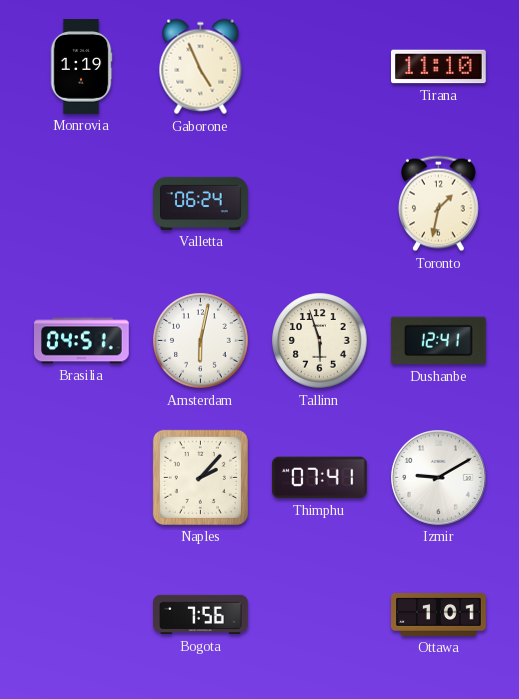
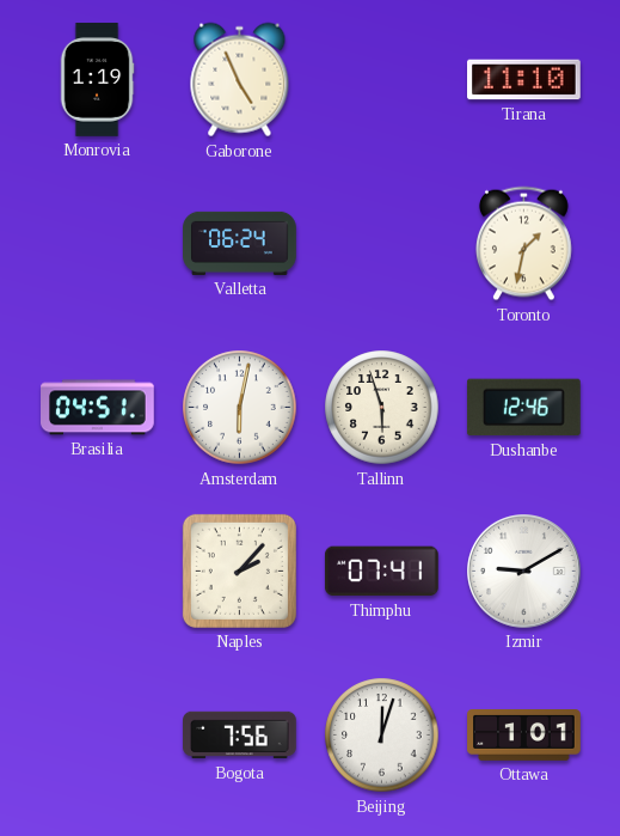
Dushanbe: 12:41 -> 12:46 (523, 408)
Beijing: none -> 12:03 (382, 736)
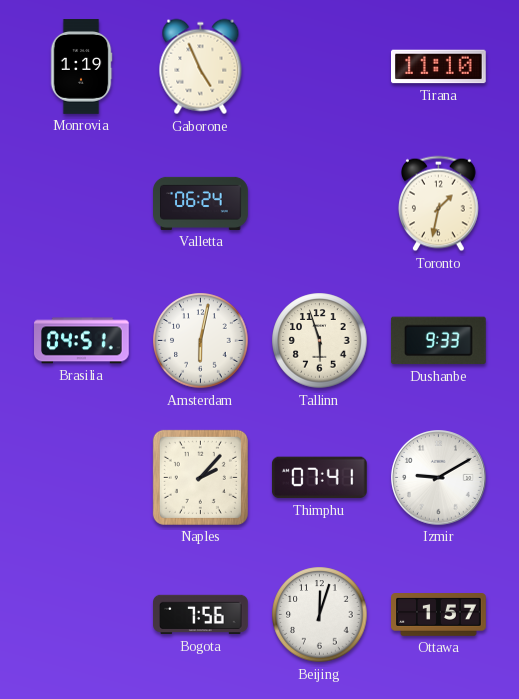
Dushanbe: 12:46 -> 9:33 (438, 341)
Ottawa: 1:01 -> 1:57 (439, 615)
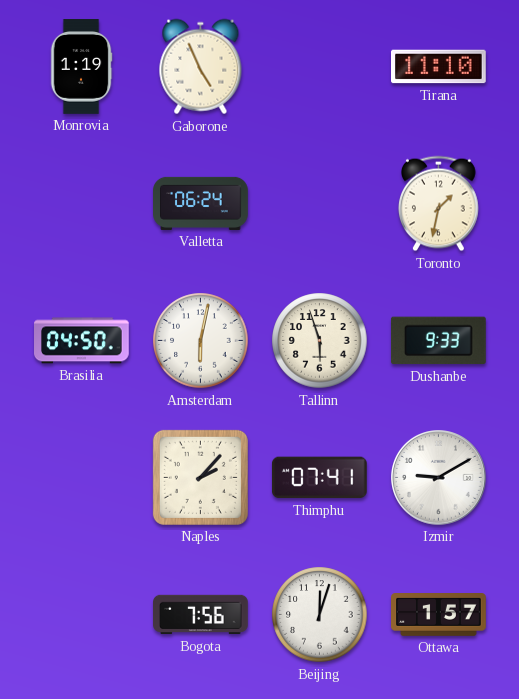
Brasilia: 04:51 -> 04:50 (82, 341)
